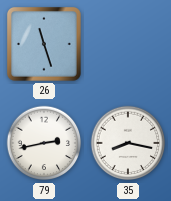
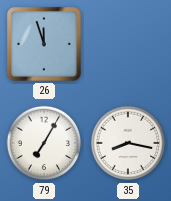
26: 11:27 -> 11:57 (44, 44)
79: 2:43 -> 7:05 (44, 143)
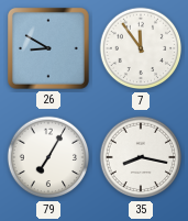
26: 11:57 -> 8:50 (48, 48)
7: none -> 11:54 (141, 48)
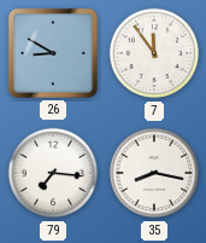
79: 7:05 -> 7:16 (53, 173)
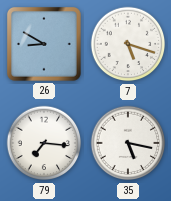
7: 11:54 -> 5:18 (128, 44)
35: 8:17 -> 5:17 (128, 143)
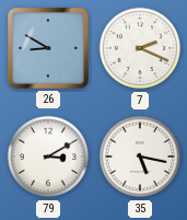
7: 5:18 -> 2:19 (140, 48)
79: 7:16 -> 3:10 (48, 157)
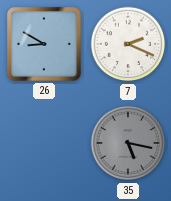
79: 3:10 -> none (48, 157)
35 dial: white -> grey (128, 143)
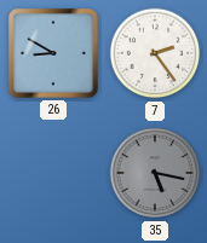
7: 2:19 -> 2:24 (155, 53)
